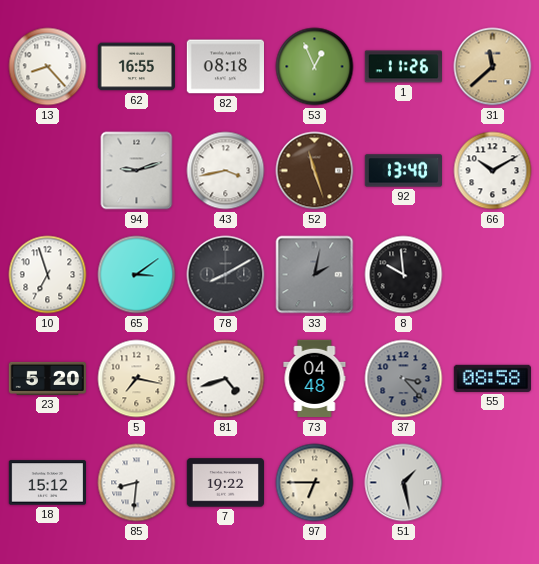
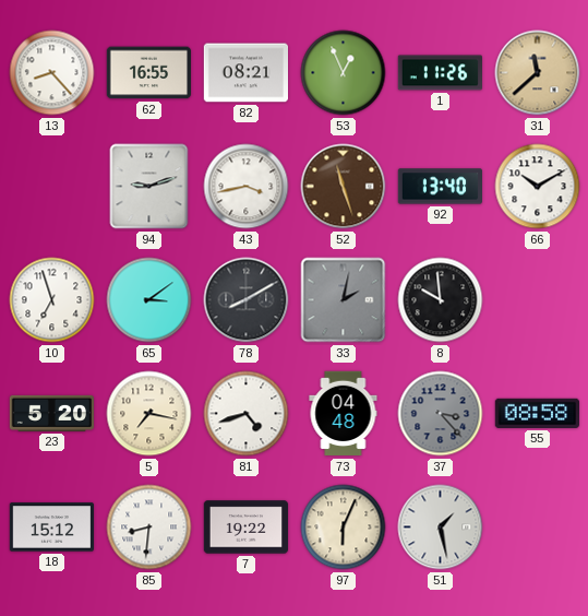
82: 08:18 -> 08:21 (245, 73)
97: 6:45 -> 6:04 (344, 528)
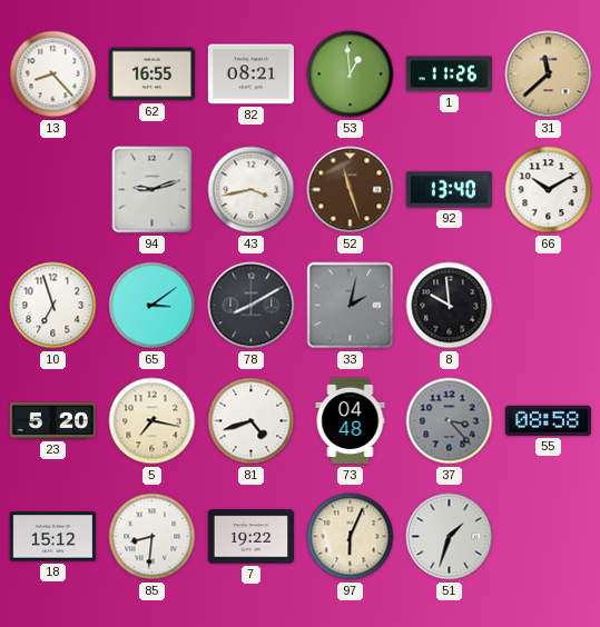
53: 12:56 -> 12:59 (351, 74)
51: 1:28 -> 1:33 (450, 537)
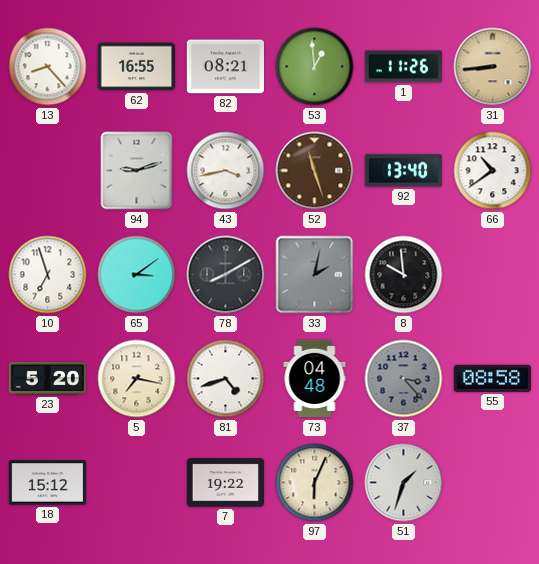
31: 11:38 -> 8:44 (493, 67)
66: 10:10 -> 10:39 (493, 171)
85: 8:31 -> none (153, 537)
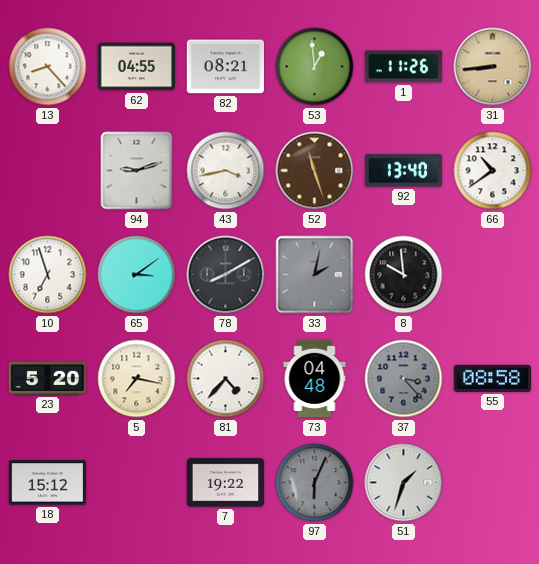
62: 16:55 -> 04:55 (136, 67)
81: 4:42 -> 4:37 (226, 379)
97 dial: cream -> grey (315, 483)
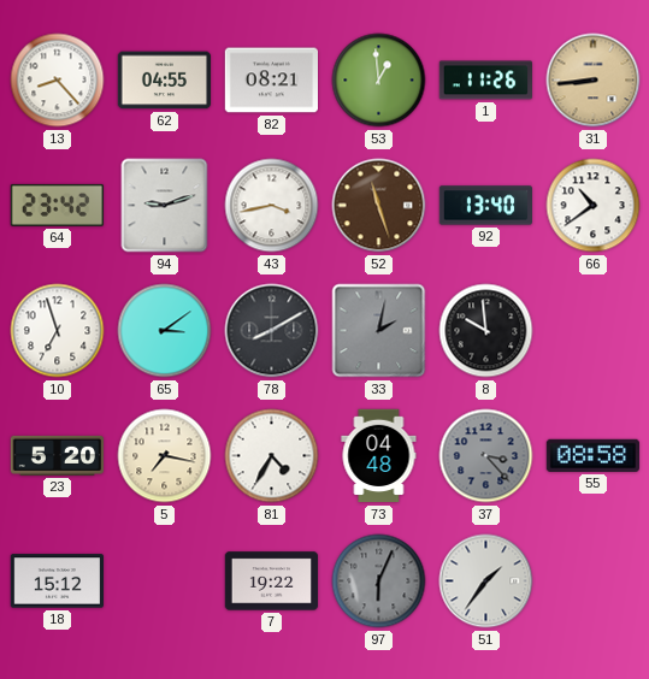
64: none -> 23:42 (57, 205)
81: 4:37 -> 4:35 (272, 456)
51: 1:33 -> 1:36 (486, 581)
